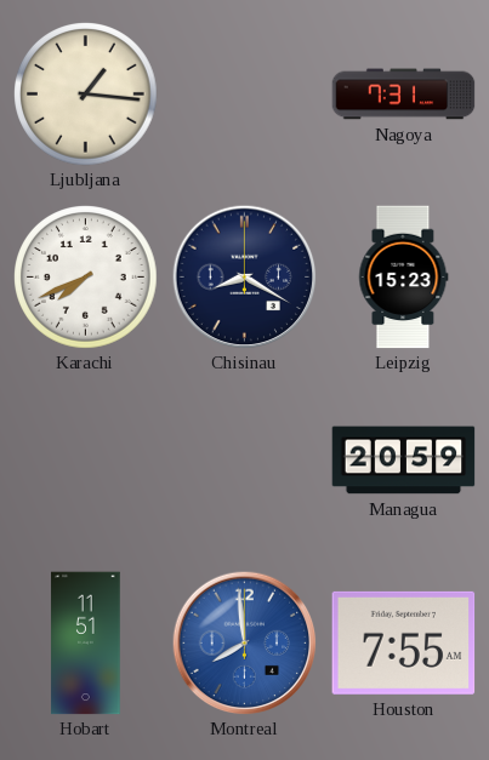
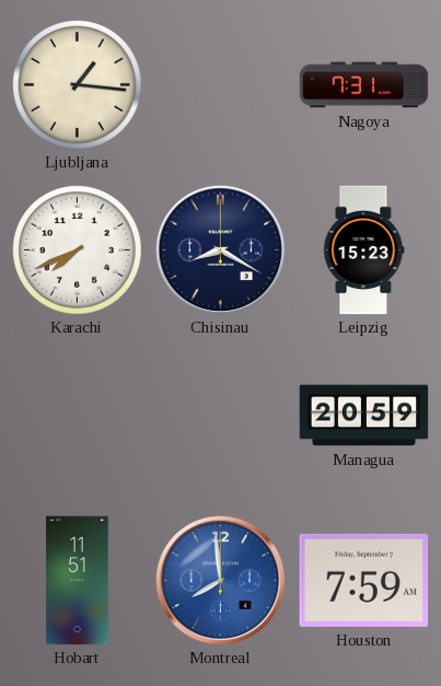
Houston: 7:55 -> 7:59 (364, 580)
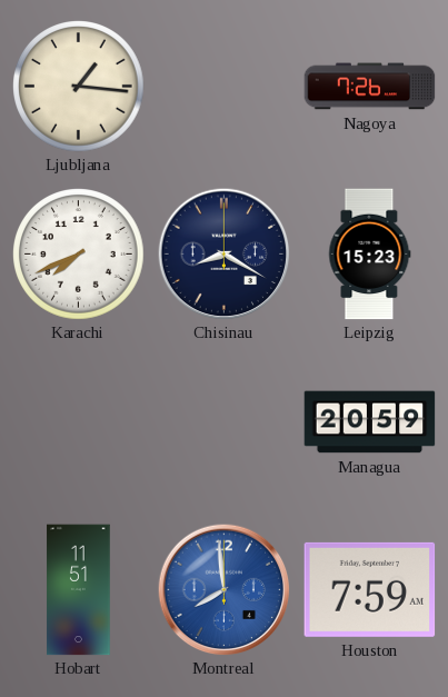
Nagoya: 7:31 -> 7:26 (370, 87)
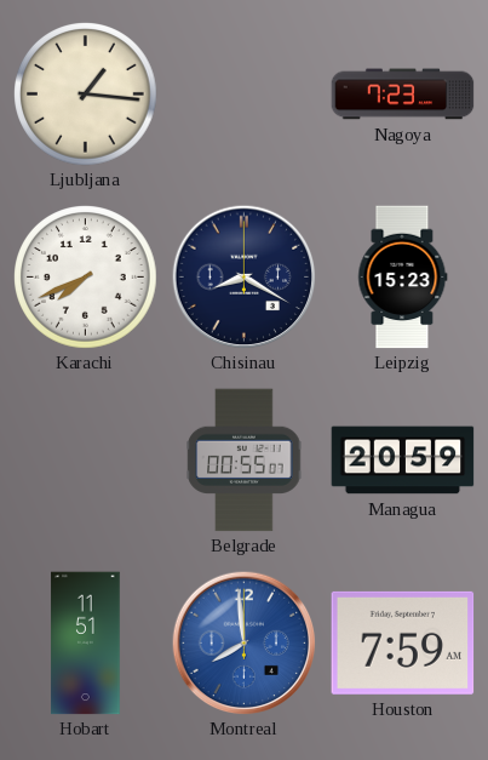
Nagoya: 7:26 -> 7:23 (403, 95)
Belgrade: none -> 00:55 (245, 461)
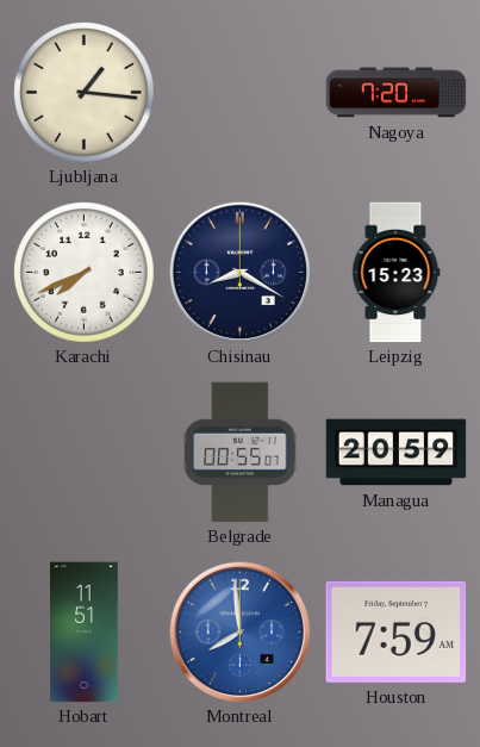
Nagoya: 7:23 -> 7:20 (397, 93)
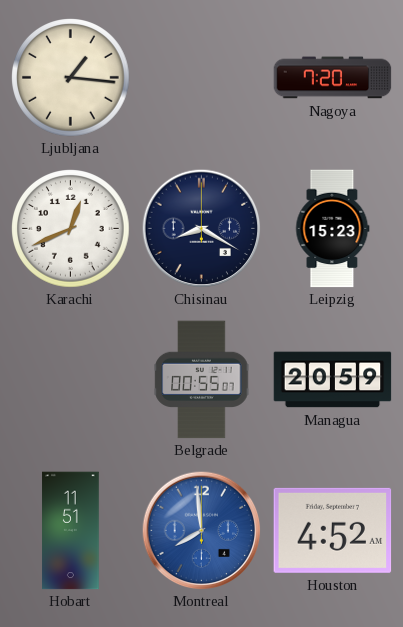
Karachi: 7:41 -> 12:41 (71, 229)
Houston: 7:59 -> 4:52 (333, 530)
